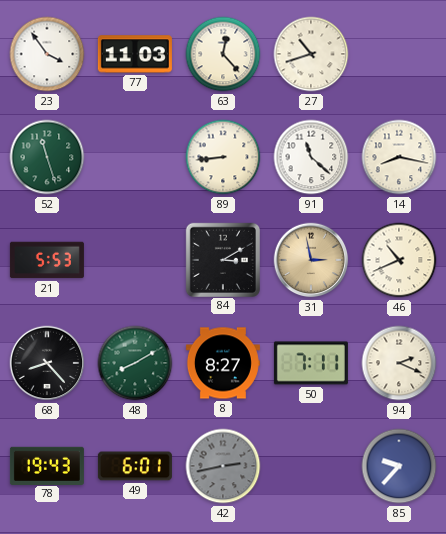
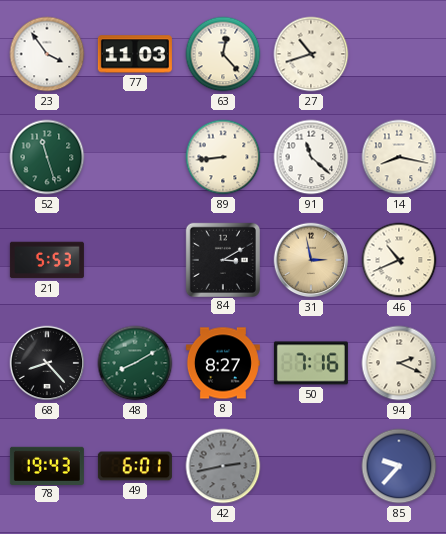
50: 7:11 -> 7:16 (311, 363)
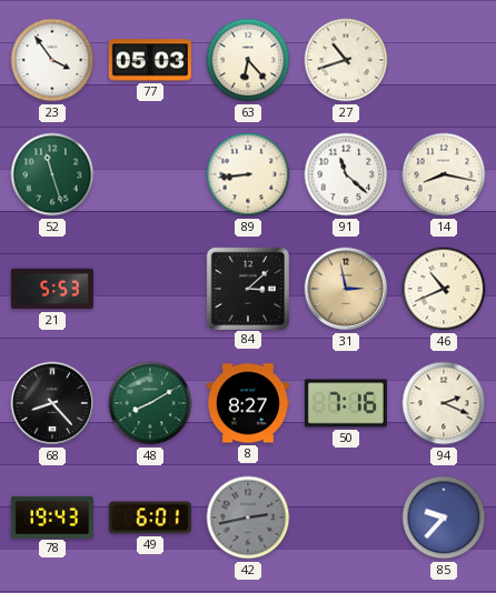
77: 11:03 -> 05:03 (150, 60)
63: 12:23 -> 6:23 (248, 60)
84: 3:10 -> 3:08 (247, 288)
